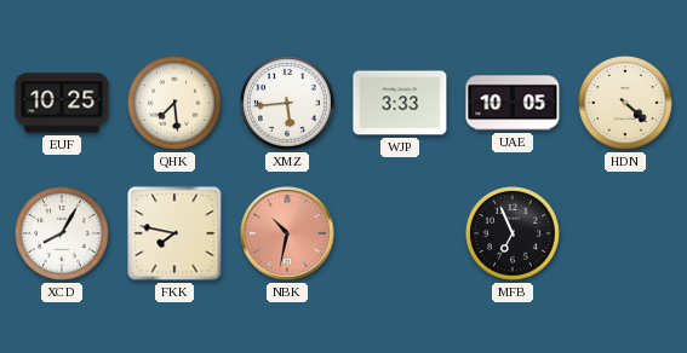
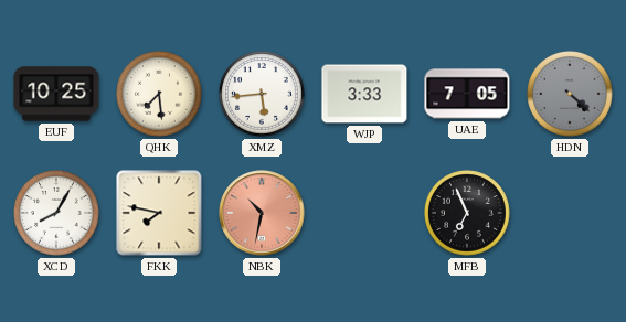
UAE: 10:05 -> 7:05 (467, 94)
HDN dial: cream -> grey (571, 95)
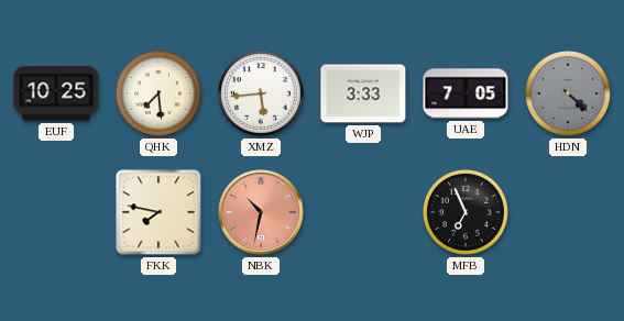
XCD: 8:05 -> none (57, 214)
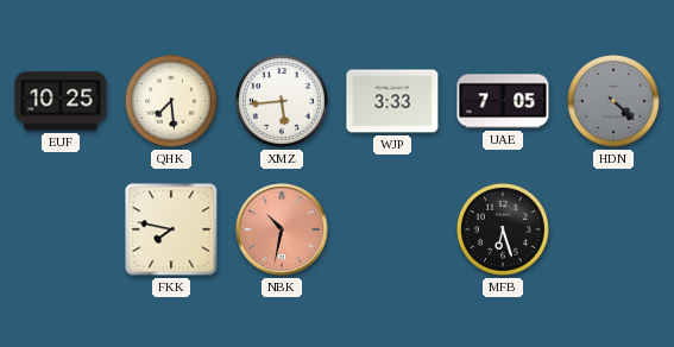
MFB: 6:56 -> 6:27 (504, 231)
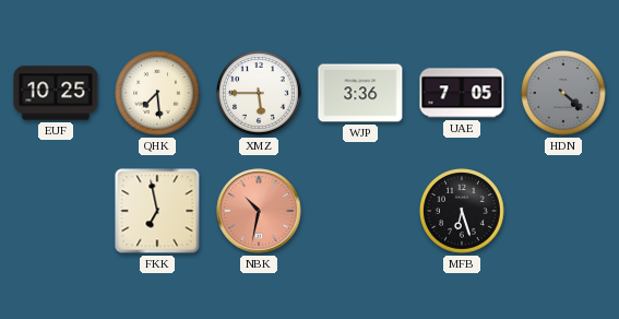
XMZ: 5:44 -> 5:45 (260, 94)
WJP: 3:33 -> 3:36 (360, 93)
FKK: 7:47 -> 6:58 (157, 211)
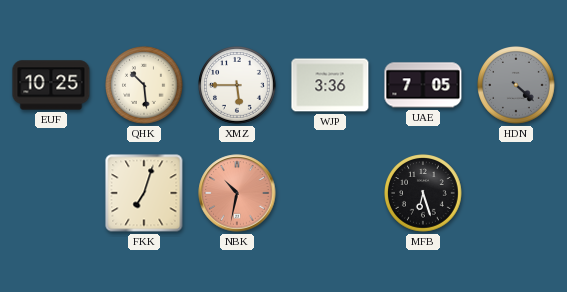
QHK: 7:29 -> 10:29 (145, 86)
FKK: 6:58 -> 7:03 (144, 193)
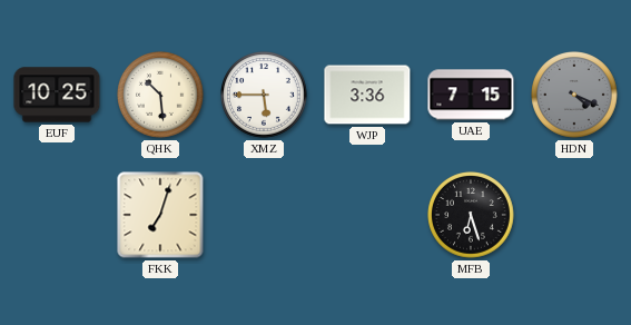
UAE: 7:05 -> 7:15 (471, 95)
HDN: 4:22 -> 4:19 (575, 96)
NBK: 10:32 -> none (237, 193)
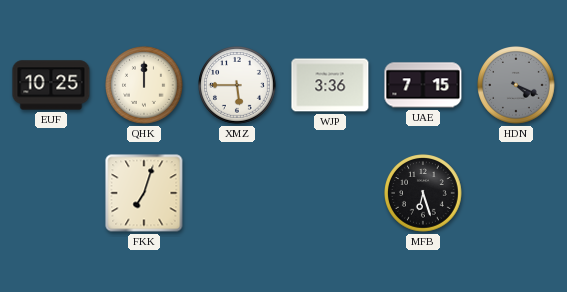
QHK: 10:29 -> 12:00 (145, 86)
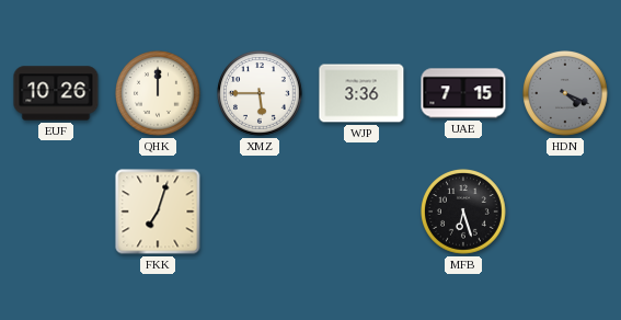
EUF: 10:25 -> 10:26 (56, 93)
